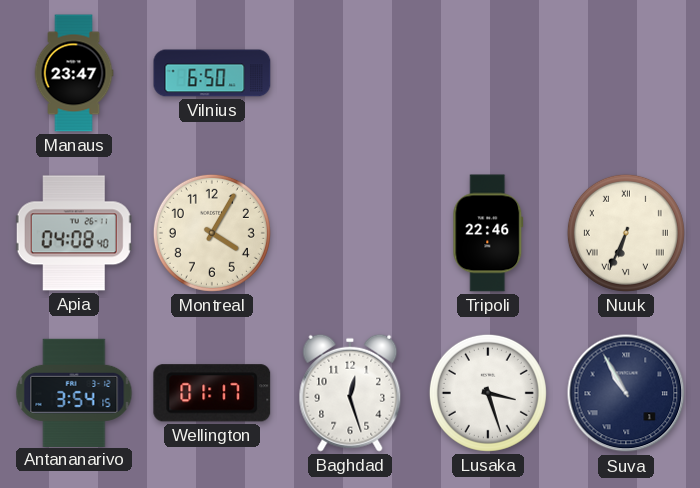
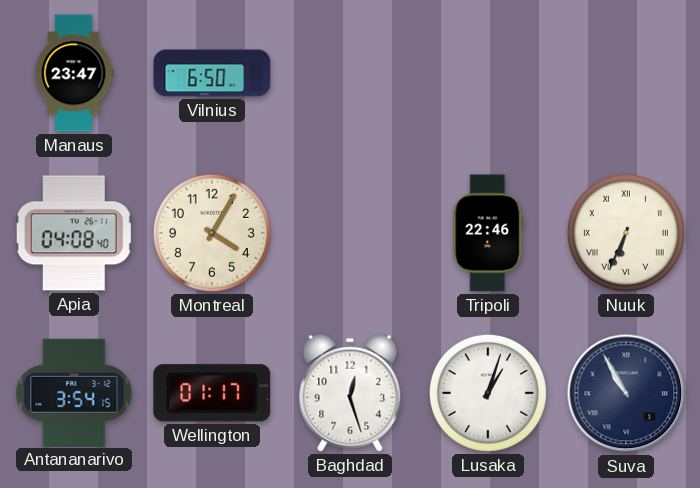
Lusaka: 3:27 -> 1:03 (488, 393)
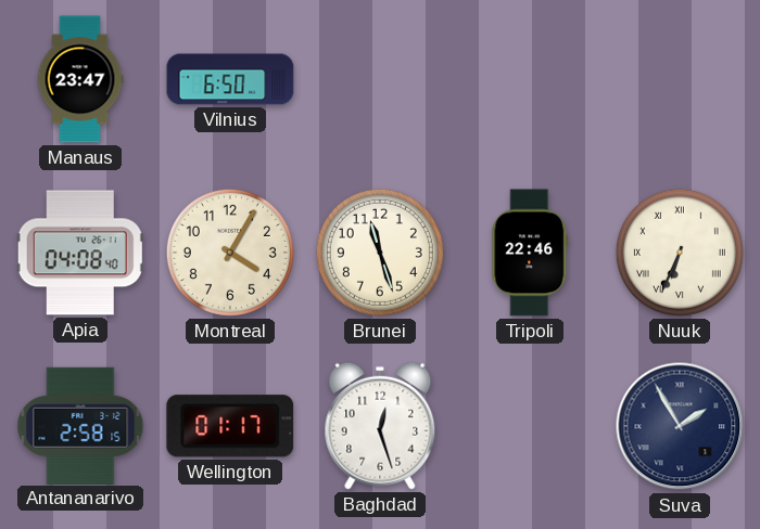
Brunei: none -> 11:27 (380, 253)
Antananarivo: 3:54 -> 2:58 (80, 425)
Lusaka: 1:03 -> none (488, 393)
Suva: 10:55 -> 1:55 (680, 426)
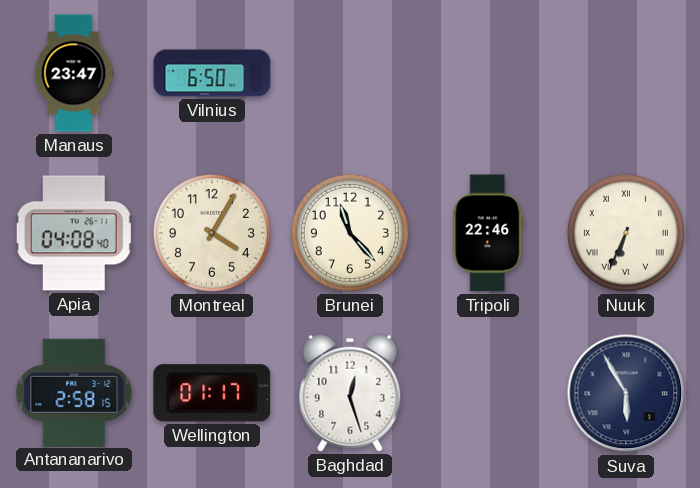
Brunei: 11:27 -> 11:23 (350, 233)
Suva: 1:55 -> 5:55 (626, 393)
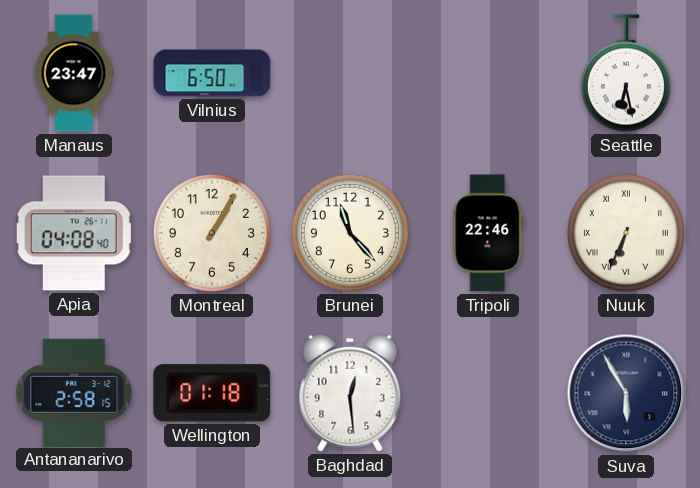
Seattle: none -> 6:28 (626, 73)
Montreal: 4:05 -> 1:05 (212, 233)
Wellington: 01:17 -> 01:18 (212, 393)
Baghdad: 12:27 -> 12:29 (350, 393)
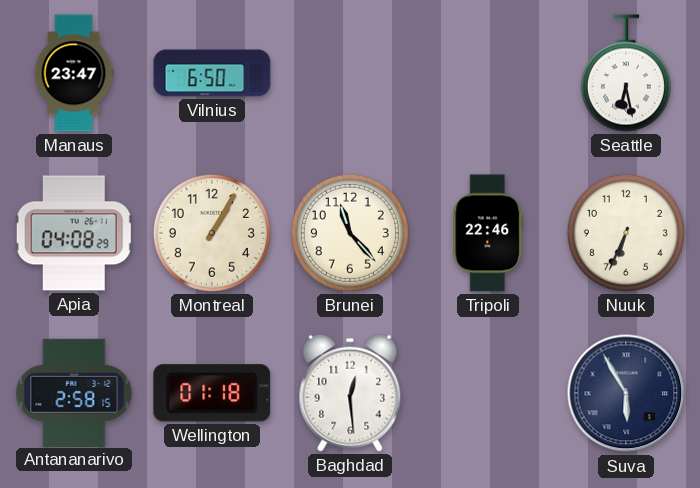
Apia: 04:08:40 -> 04:08:29 (74, 233)
Nuuk numerals: Roman -> Arabic (626, 233)
